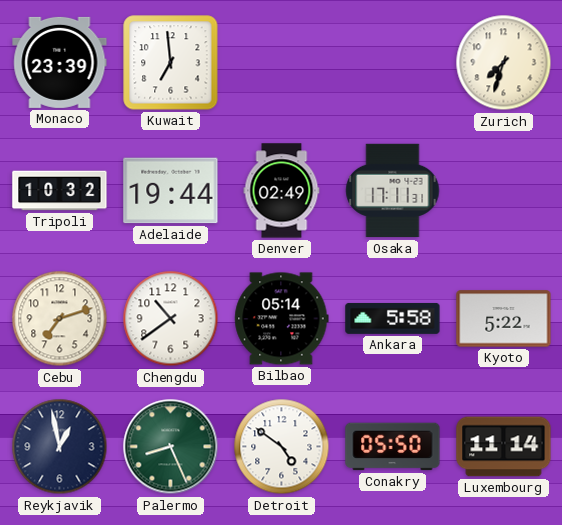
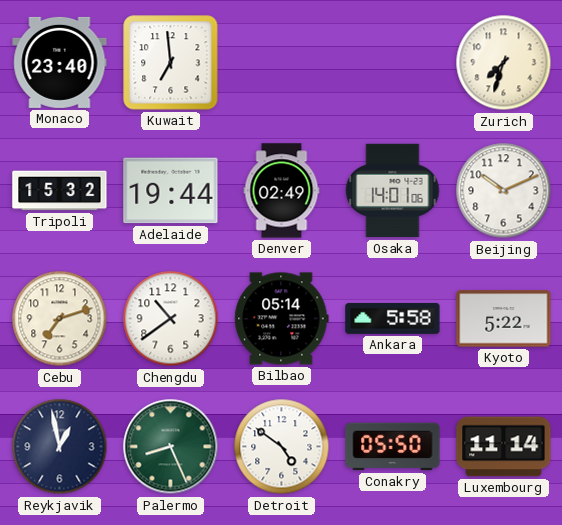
Monaco: 23:39 -> 23:40 (60, 62)
Tripoli: 10:32 -> 15:32 (60, 191)
Osaka: 17:11 -> 14:01 (393, 191)
Beijing: none -> 10:11 (504, 191)
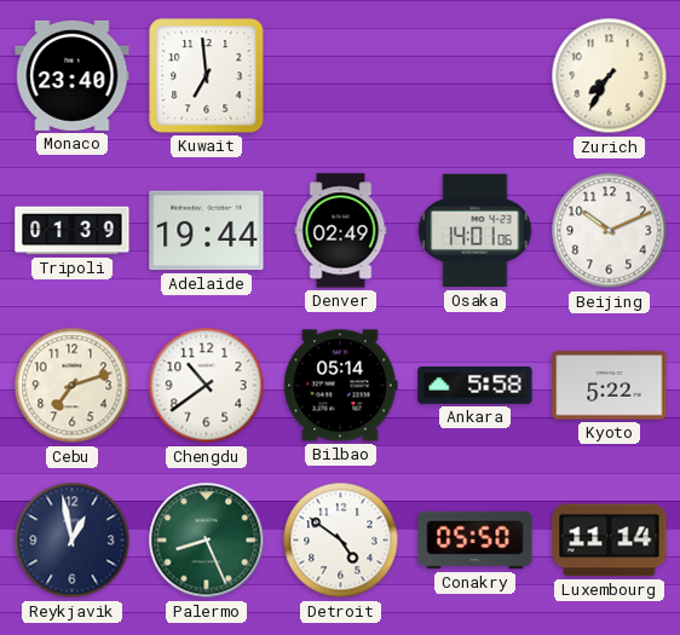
Zurich: 7:33 -> 7:35 (610, 76)
Tripoli: 15:32 -> 01:39 (73, 231)
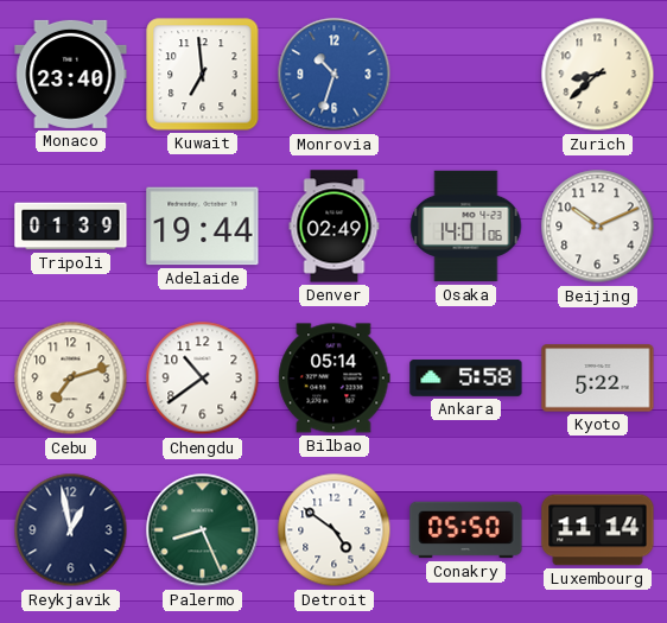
Monrovia: none -> 10:33 (335, 75)
Zurich: 7:35 -> 8:38 (598, 75)
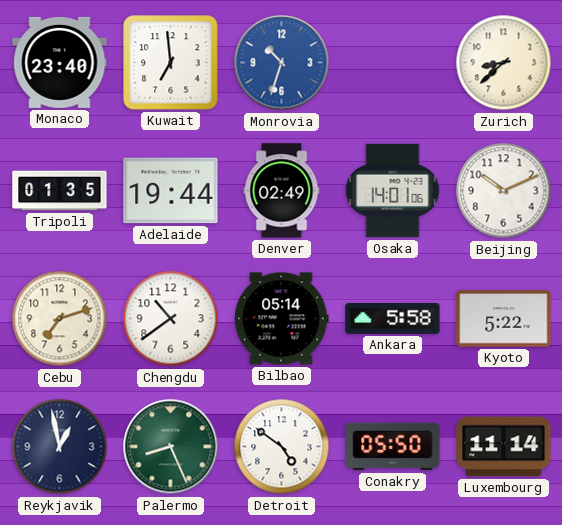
Tripoli: 01:39 -> 01:35 (60, 191)
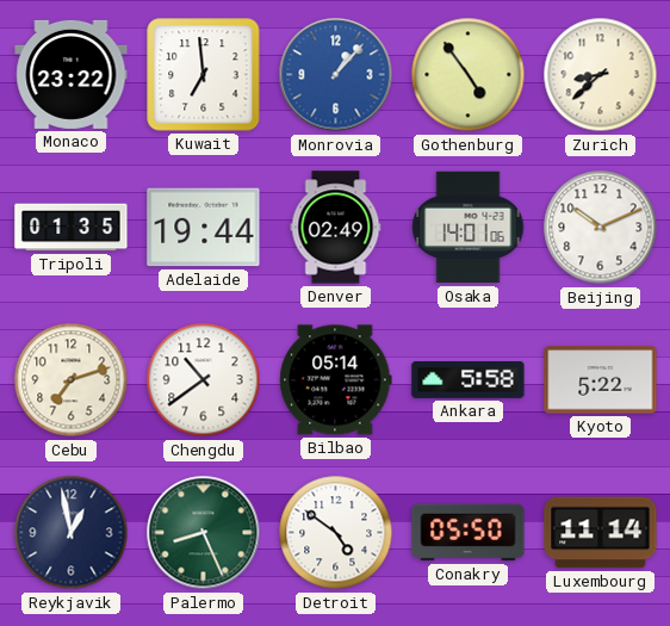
Monaco: 23:40 -> 23:22 (72, 74)
Monrovia: 10:33 -> 1:07 (336, 75)
Gothenburg: none -> 4:54 (469, 75)
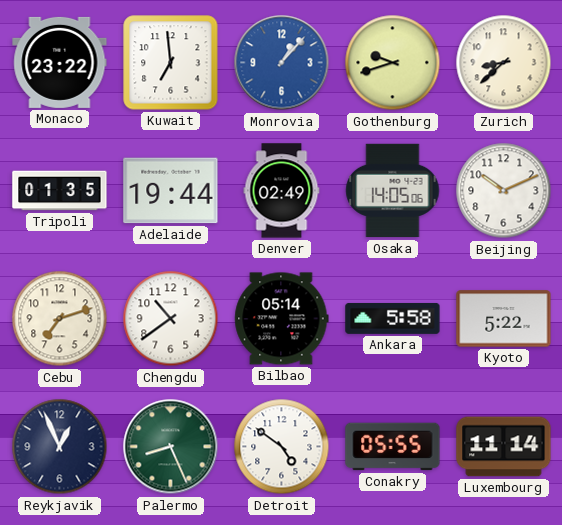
Gothenburg: 4:54 -> 9:42 (393, 63)
Osaka: 14:01 -> 14:05 (393, 191)
Reykjavik: 12:58 -> 12:56 (60, 447)
Conakry: 05:50 -> 05:55 (393, 447)
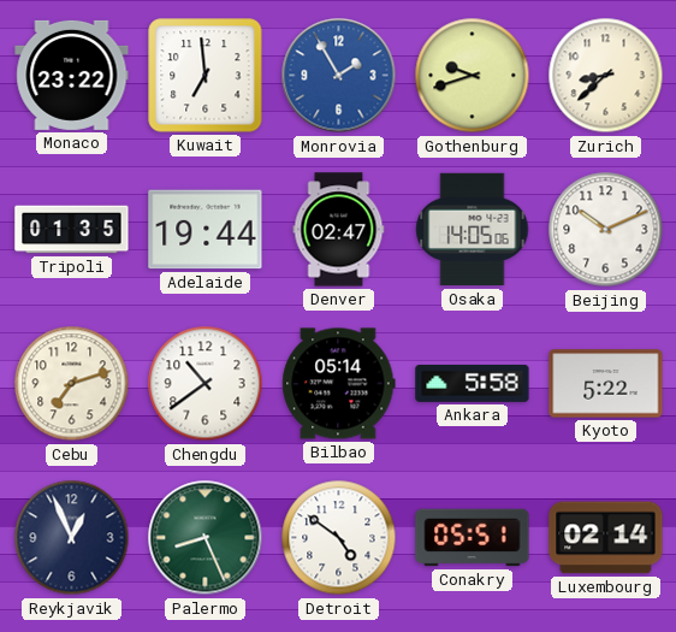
Monrovia: 1:07 -> 1:55 (339, 76)
Denver: 02:49 -> 02:47 (339, 230)
Conakry: 05:55 -> 05:51 (473, 538)
Luxembourg: 11:14 -> 02:14 (606, 538)
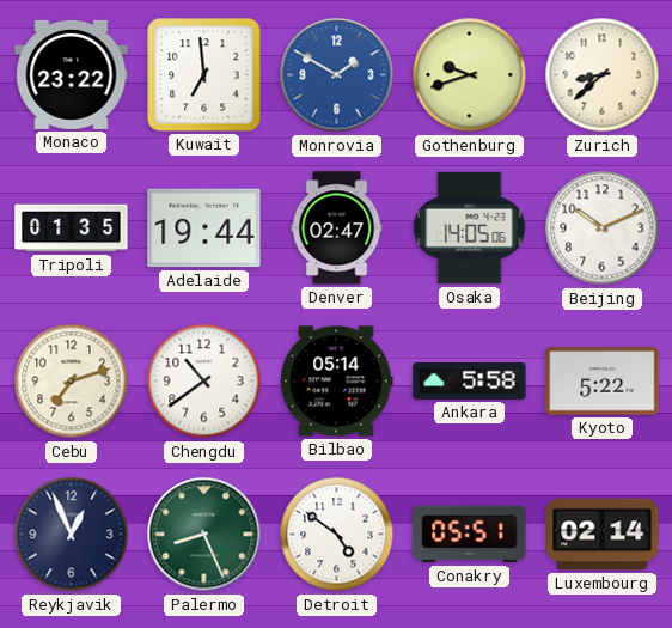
Monrovia: 1:55 -> 1:50 (337, 75)
